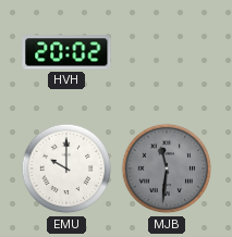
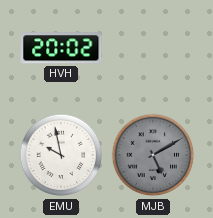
EMU: 10:00 -> 9:58 (61, 155)
MJB: 11:31 -> 5:10 (153, 155)
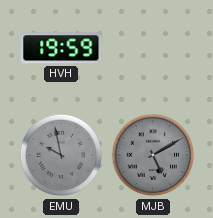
HVH: 20:02 -> 19:59 (61, 48)
EMU dial: white -> grey (61, 155)
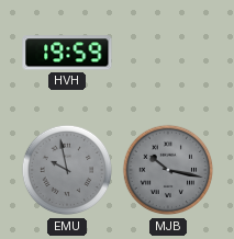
MJB: 5:10 -> 10:17 (168, 170)
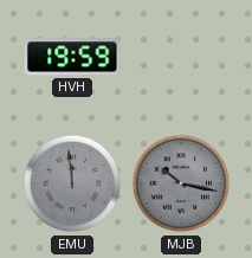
EMU: 9:58 -> 11:59 (72, 183)
